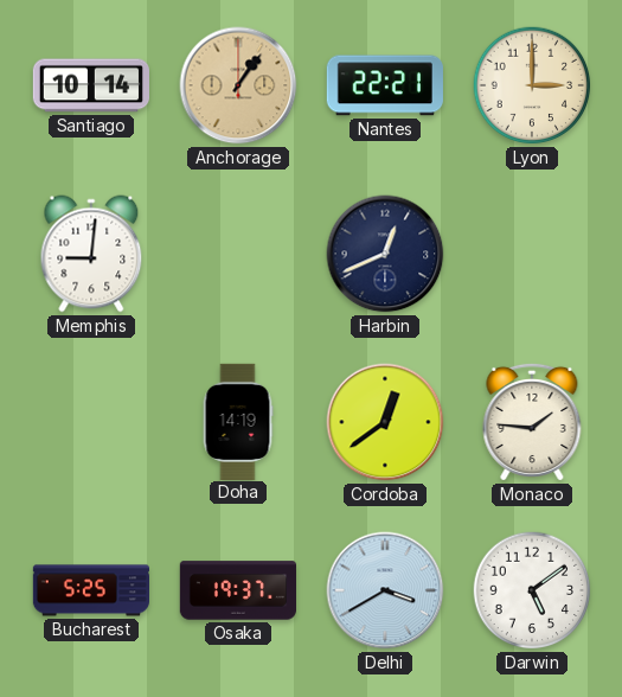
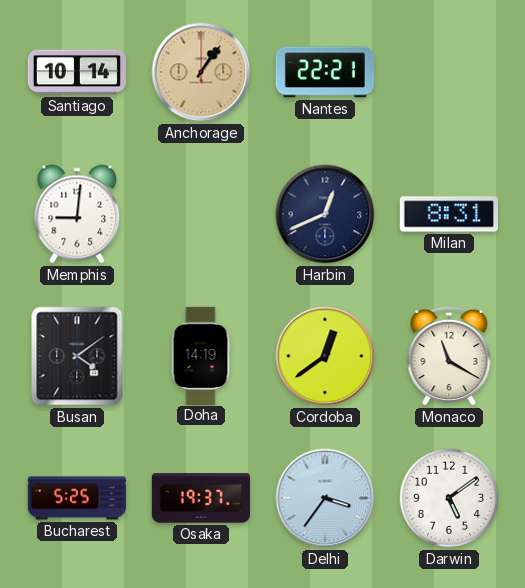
Lyon: 3:00 -> none (532, 85)
Milan: none -> 8:31 (449, 214)
Busan: none -> 4:09 (77, 356)
Monaco: 1:46 -> 11:20 (449, 356)
Delhi: 3:40 -> 3:36 (325, 498)
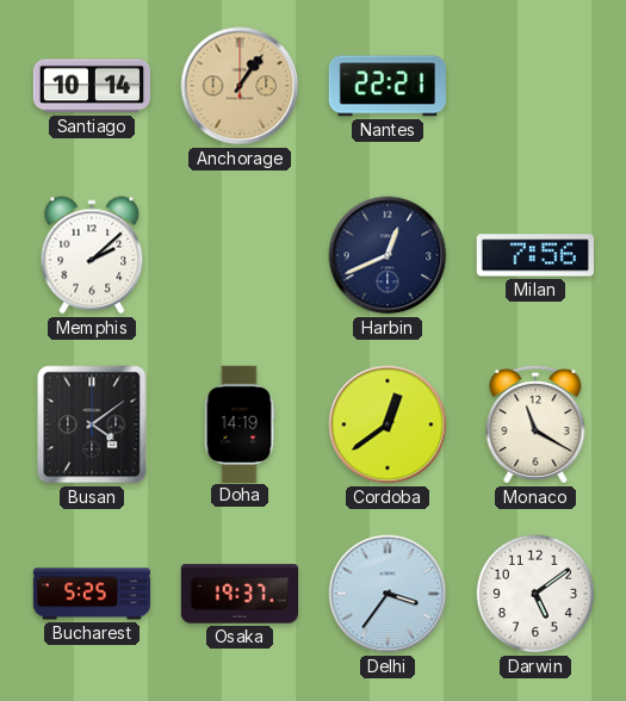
Memphis: 9:01 -> 2:08 (92, 255)
Milan: 8:31 -> 7:56 (535, 255)
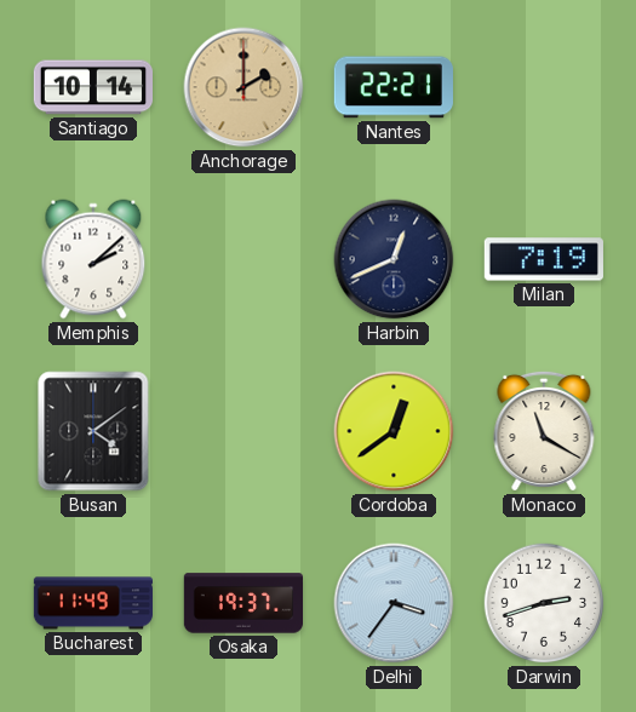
Anchorage: 1:06 -> 2:00 (243, 87)
Milan: 7:56 -> 7:19 (544, 259)
Doha: 14:19 -> none (240, 423)
Bucharest: 5:25 -> 11:49 (93, 603)
Darwin: 5:09 -> 2:42 (544, 603)
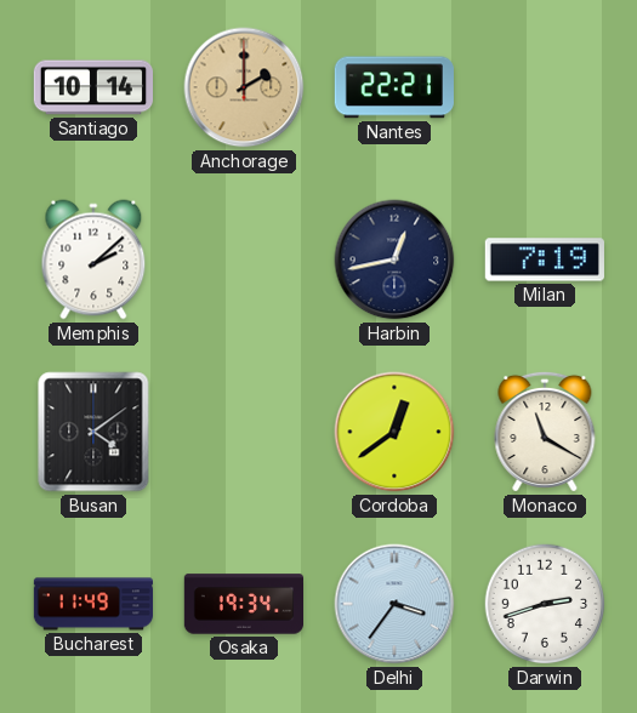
Harbin: 12:41 -> 12:43 (394, 259)
Osaka: 19:37 -> 19:34 (243, 604)
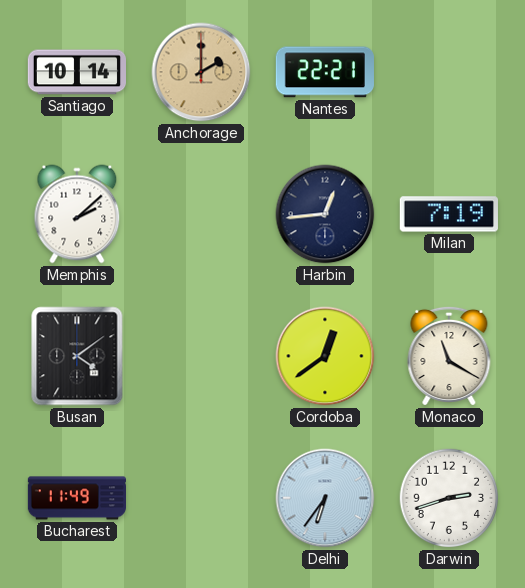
Harbin: 12:43 -> 12:44 (325, 214)
Osaka: 19:34 -> none (243, 604)
Delhi: 3:36 -> 6:36 (325, 498)
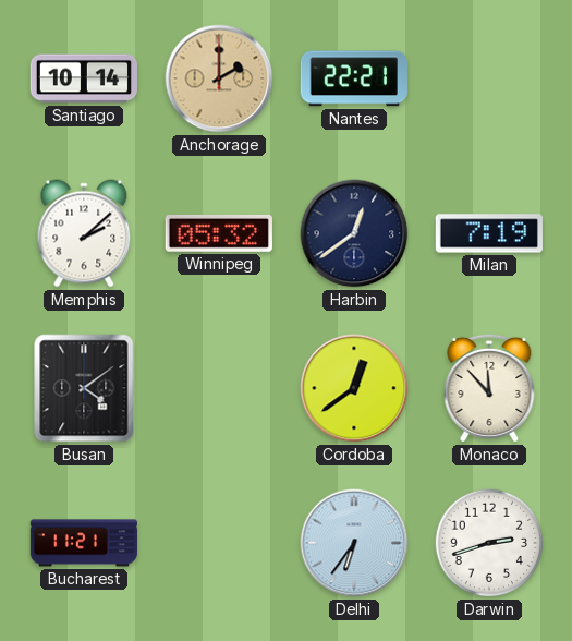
Winnipeg: none -> 05:32 (219, 233)
Harbin: 12:44 -> 12:39 (354, 233)
Monaco: 11:20 -> 11:53 (489, 388)
Bucharest: 11:49 -> 11:21 (84, 543)
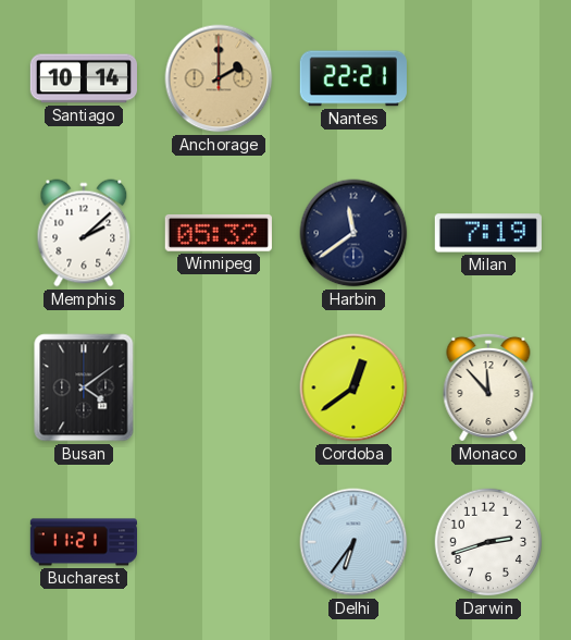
Harbin: 12:39 -> 11:39 (353, 233)
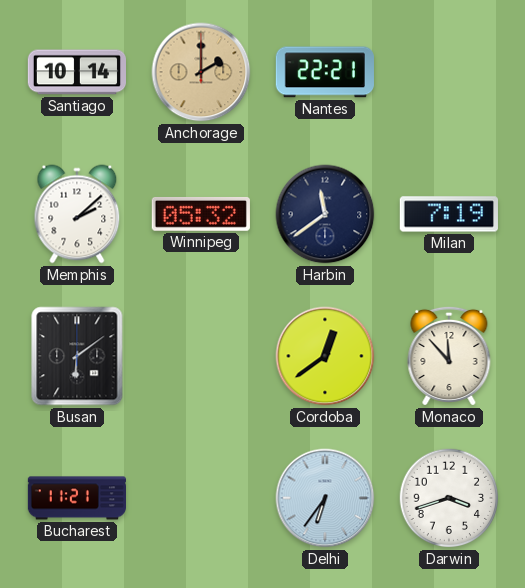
Busan: 4:09 -> 6:09 (77, 356)
Darwin: 2:42 -> 3:42 (449, 498)
